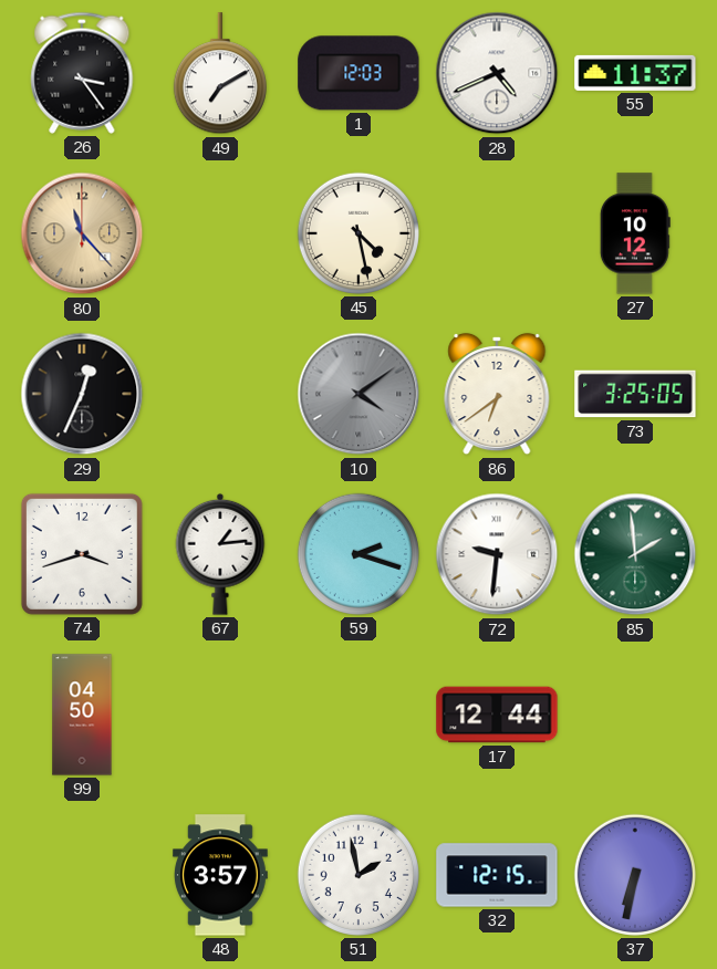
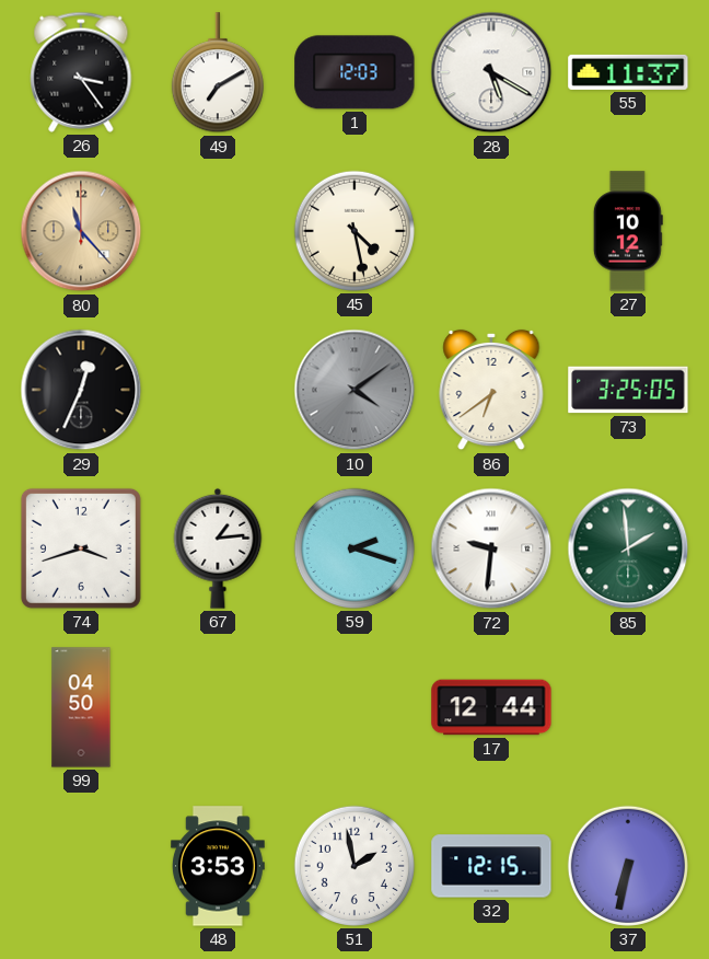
28: 4:41 -> 5:20 (491, 72)
48: 3:57 -> 3:53 (218, 866)
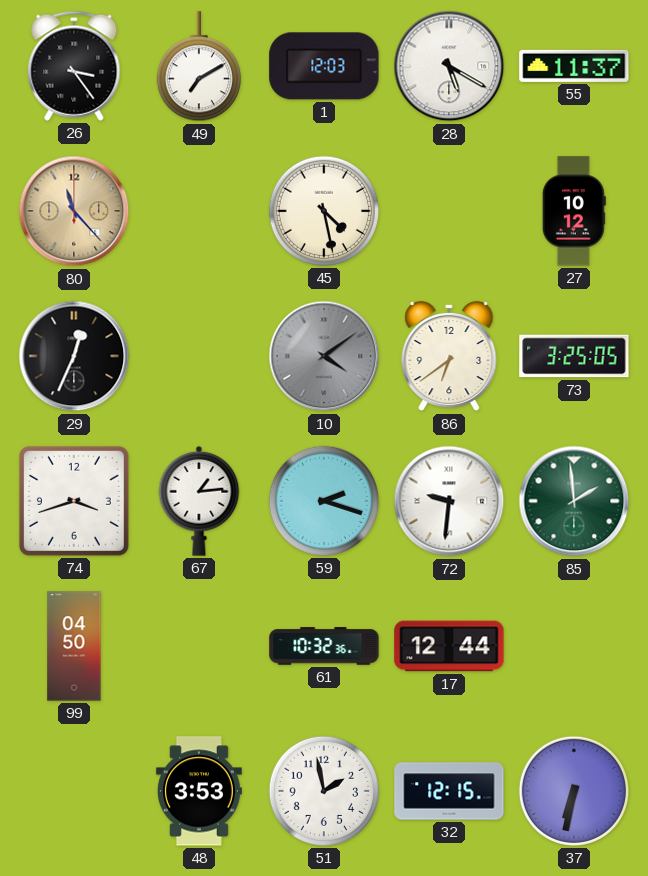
61: none -> 10:32 (324, 646)
